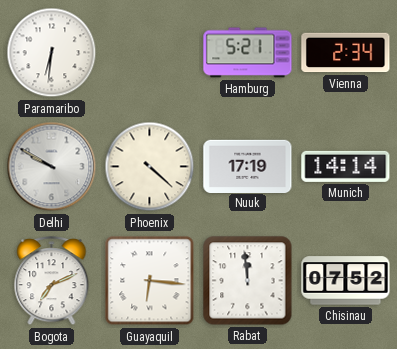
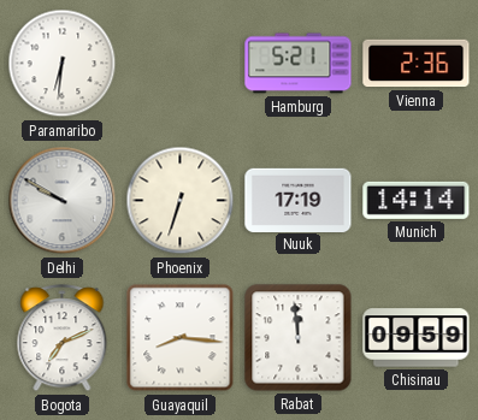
Vienna: 2:34 -> 2:36 (417, 64)
Phoenix: 4:22 -> 6:33 (181, 201)
Guayaquil: 6:16 -> 8:16 (181, 338)
Chisinau: 07:52 -> 09:59 (417, 338)
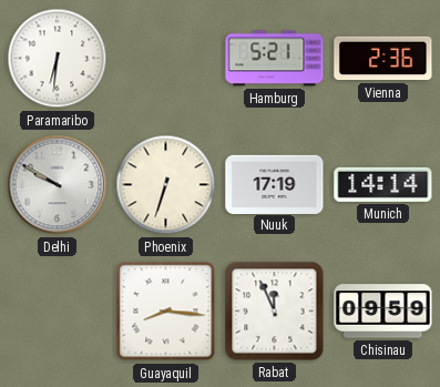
Bogota: 7:11 -> none (63, 338)
Rabat: 11:59 -> 11:56 (275, 312)
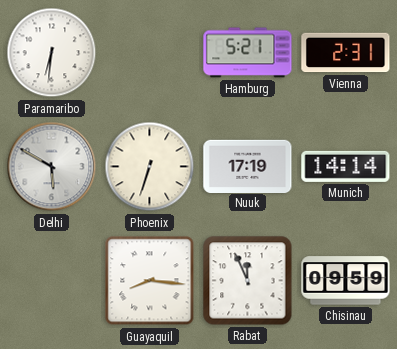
Vienna: 2:36 -> 2:31 (346, 53)
Delhi: 9:50 -> 5:50 (52, 167)
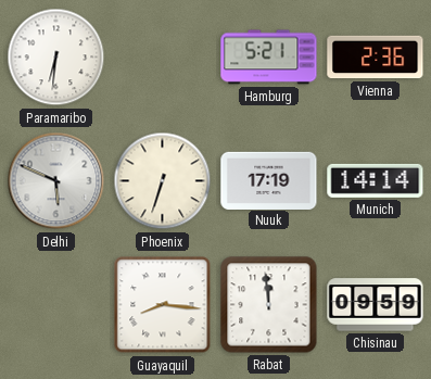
Vienna: 2:31 -> 2:36 (376, 58)
Delhi: 5:50 -> 5:49 (56, 181)
Rabat: 11:56 -> 11:59 (269, 305)
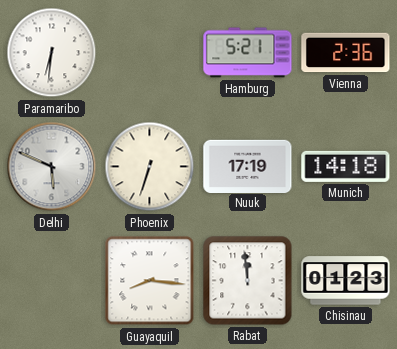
Munich: 14:14 -> 14:18 (346, 166)
Chisinau: 09:59 -> 01:23 (346, 281)
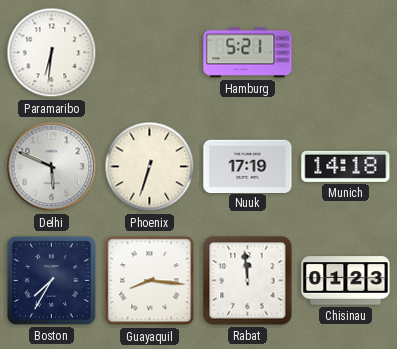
Vienna: 2:36 -> none (346, 53)
Boston: none -> 7:35 (51, 280)
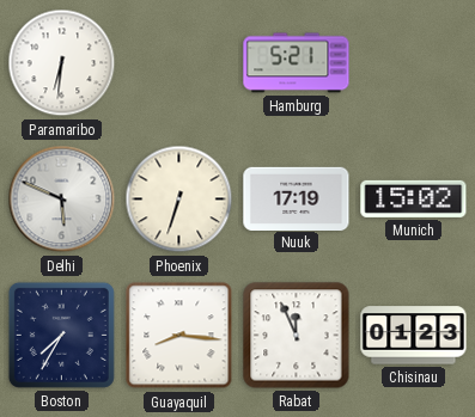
Munich: 14:18 -> 15:02 (414, 198)
Rabat: 11:59 -> 11:56 (297, 336)
